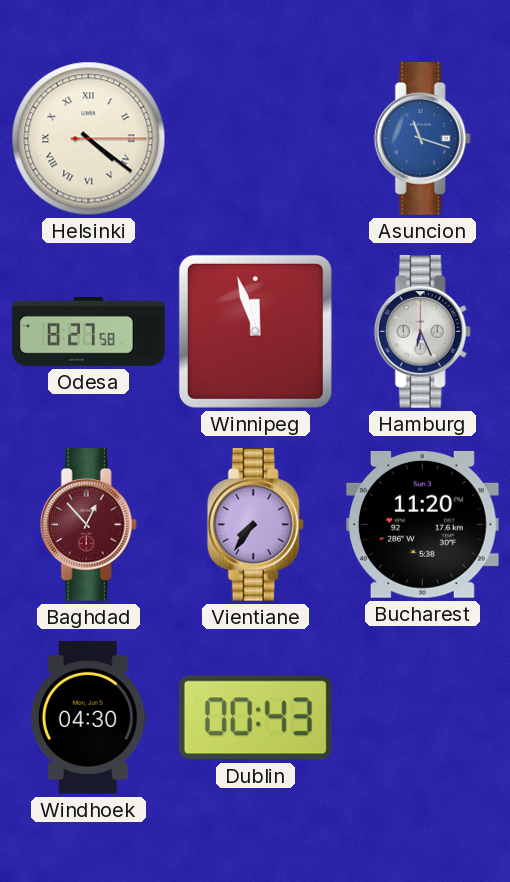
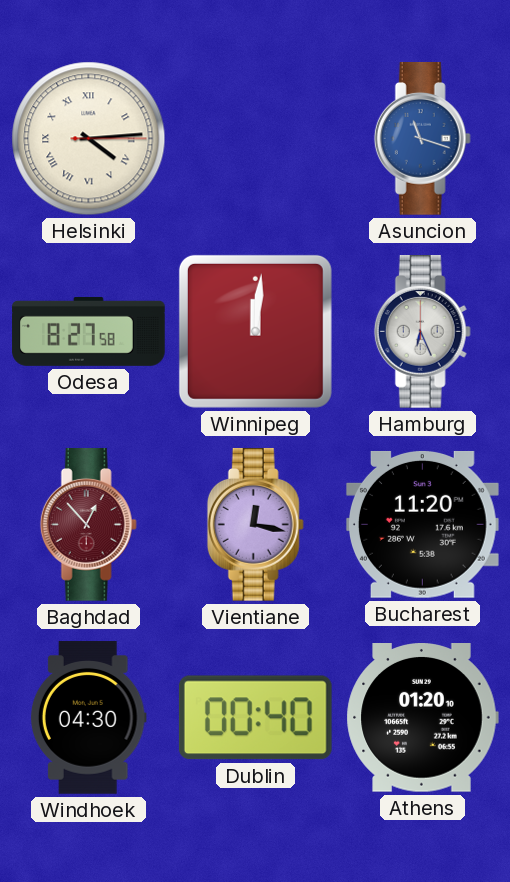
Helsinki: 4:21 -> 4:14 (89, 139)
Winnipeg: 11:57 -> 12:01 (255, 331)
Vientiane: 7:36 -> 12:17 (255, 525)
Dublin: 00:43 -> 00:40 (255, 718)
Athens: none -> 01:20 (422, 718)
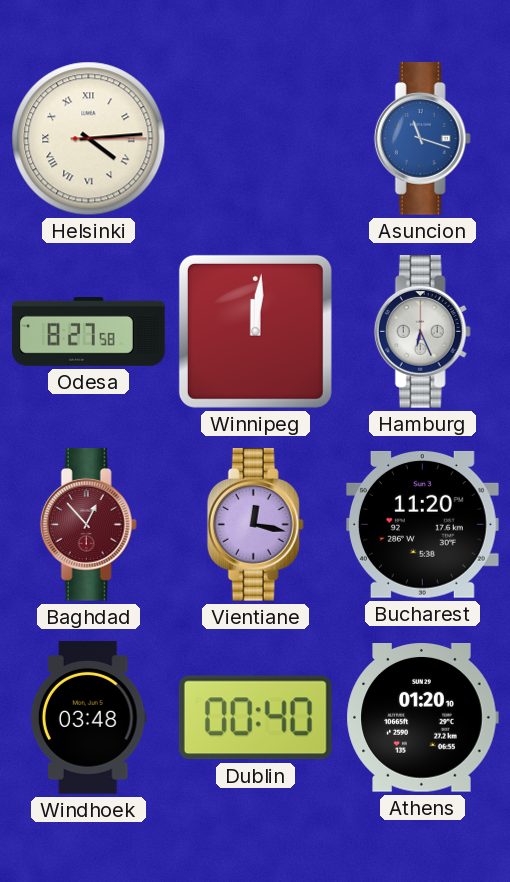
Windhoek: 04:30 -> 03:48 (88, 718)
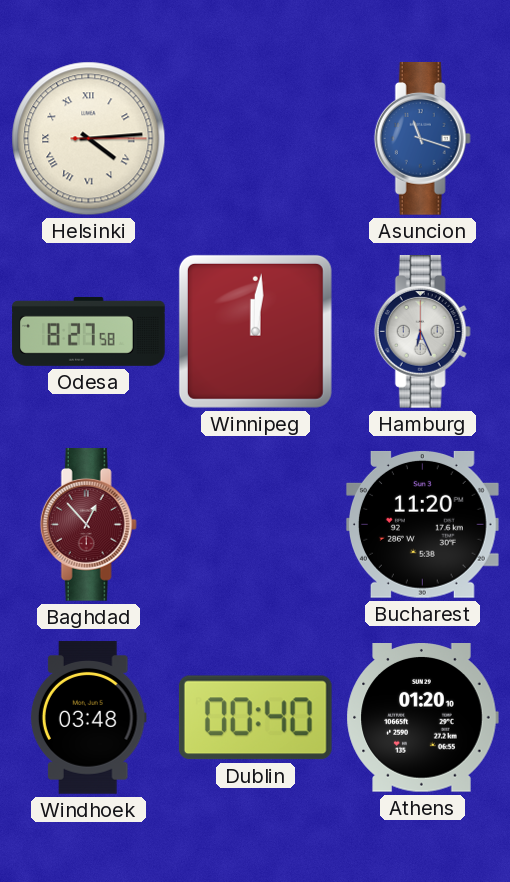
Vientiane: 12:17 -> none (255, 525)
